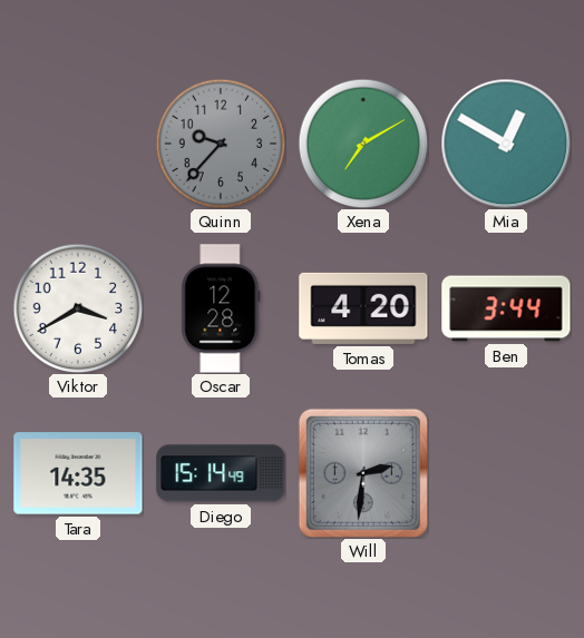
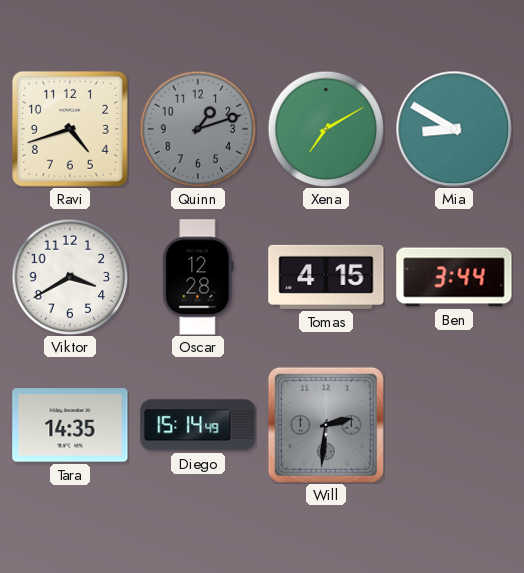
Ravi: none -> 4:42 (70, 129)
Quinn: 9:37 -> 1:12 (198, 129)
Mia: 12:50 -> 8:50 (454, 129)
Tomas: 4:20 -> 4:15 (326, 277)
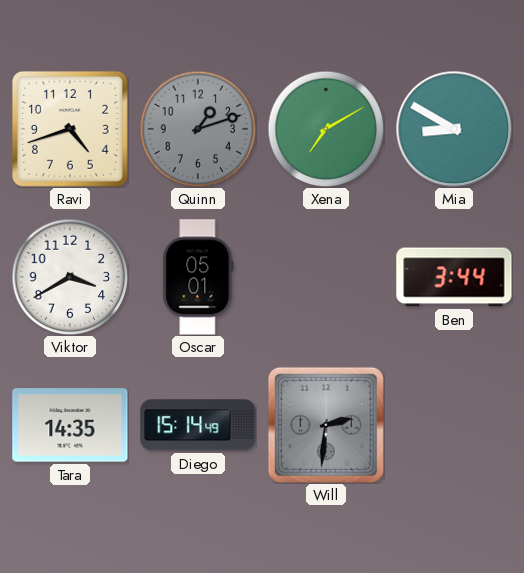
Oscar: 12:28 -> 05:01 (198, 277)
Tomas: 4:15 -> none (326, 277)
